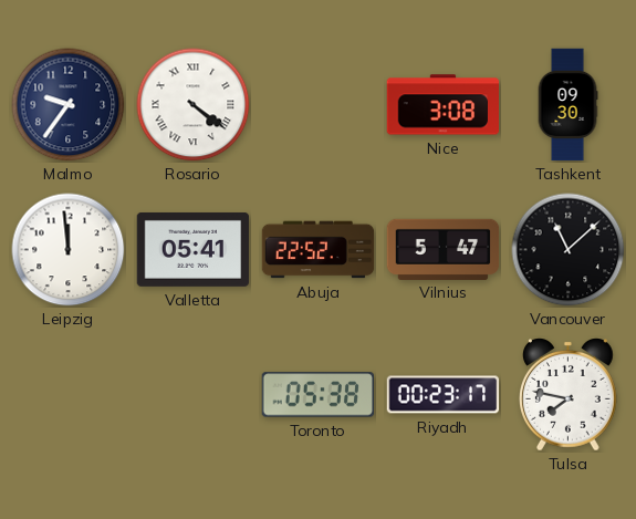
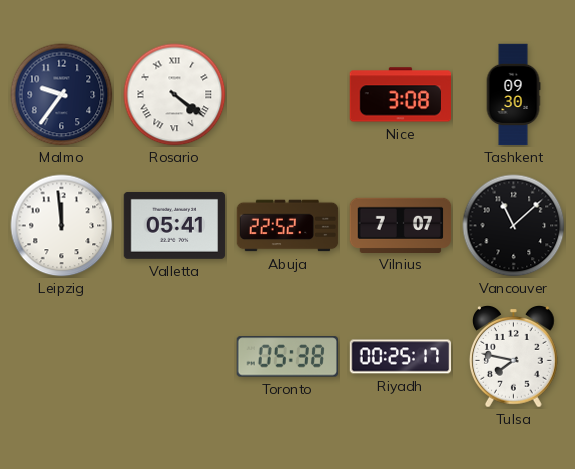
Vilnius: 5:47 -> 7:07 (401, 225)
Riyadh: 00:23 -> 00:25 (401, 357)
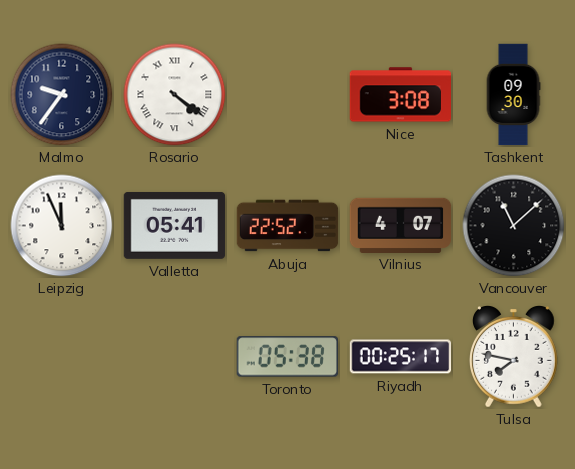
Leipzig: 11:59 -> 11:56 (62, 226)
Vilnius: 7:07 -> 4:07 (401, 225)
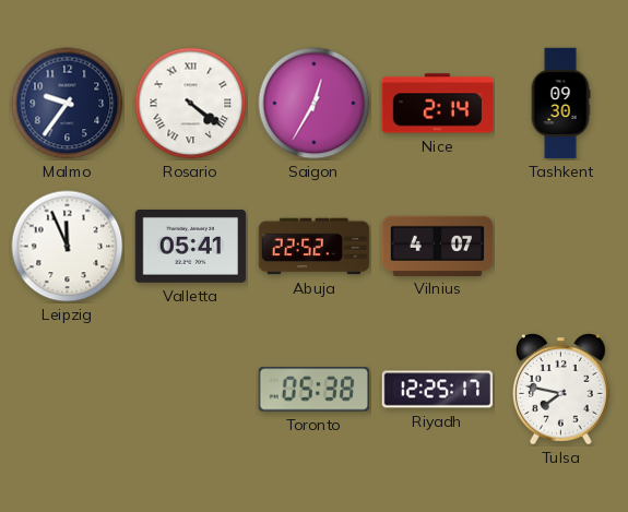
Saigon: none -> 12:35 (315, 104)
Nice: 3:08 -> 2:14 (438, 104)
Vancouver: 11:08 -> none (514, 226)
Riyadh: 00:25 -> 12:25 (438, 390)
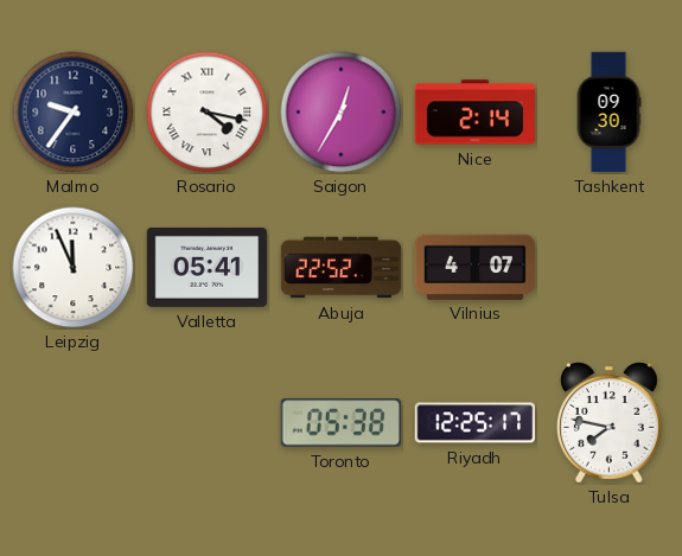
Rosario: 4:21 -> 4:17 (208, 113)
